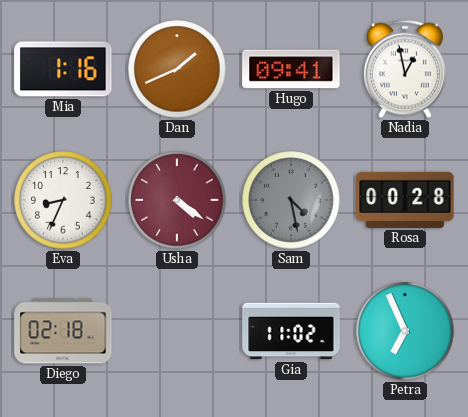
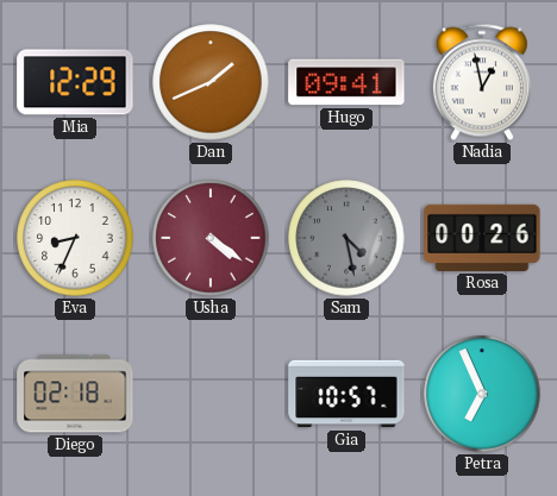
Mia: 1:16 -> 12:29 (75, 82)
Rosa: 00:28 -> 00:26 (482, 238)
Gia: 11:02 -> 10:57 (346, 394)
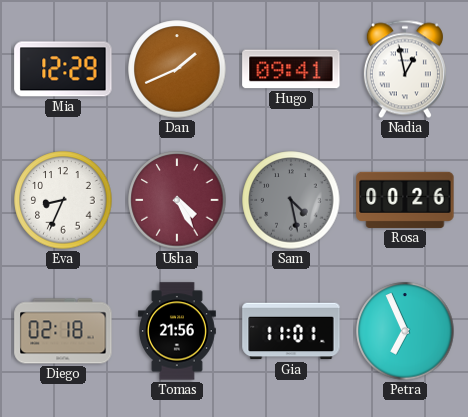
Usha: 4:21 -> 4:25 (177, 200)
Tomas: none -> 21:56 (177, 331)
Gia: 10:57 -> 11:01 (291, 331)
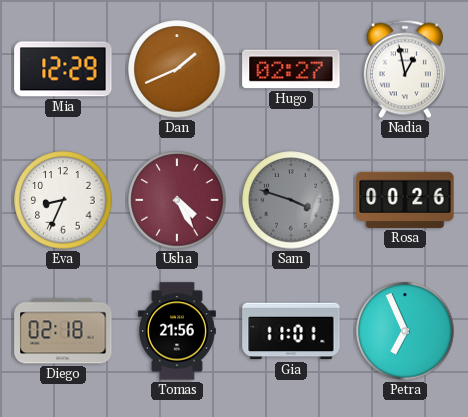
Hugo: 09:41 -> 02:27 (291, 69)
Sam: 4:28 -> 3:48 (291, 200)
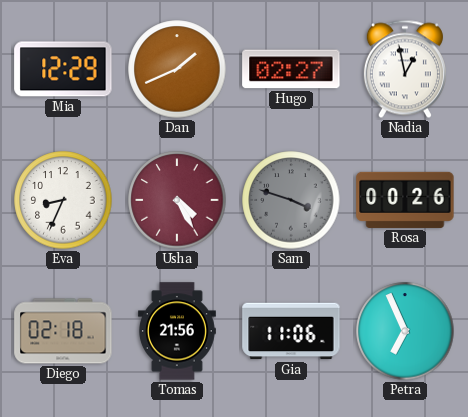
Gia: 11:01 -> 11:06 (291, 331)
